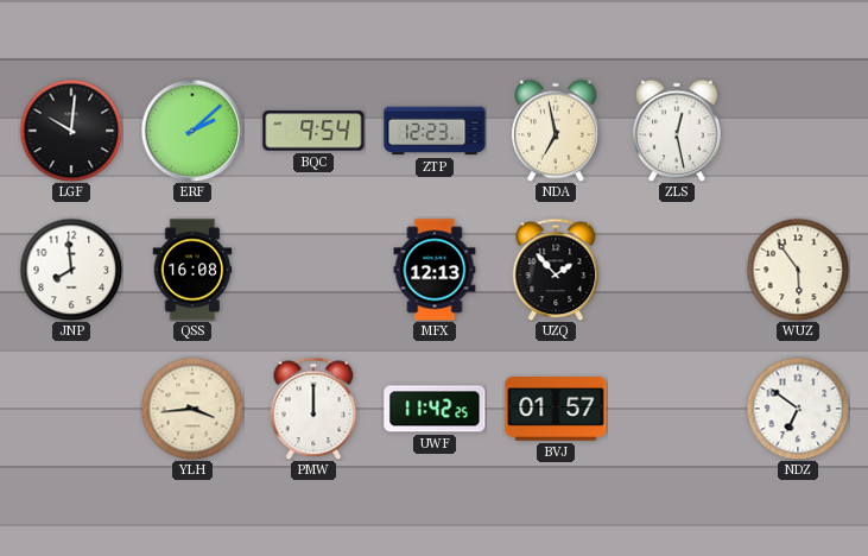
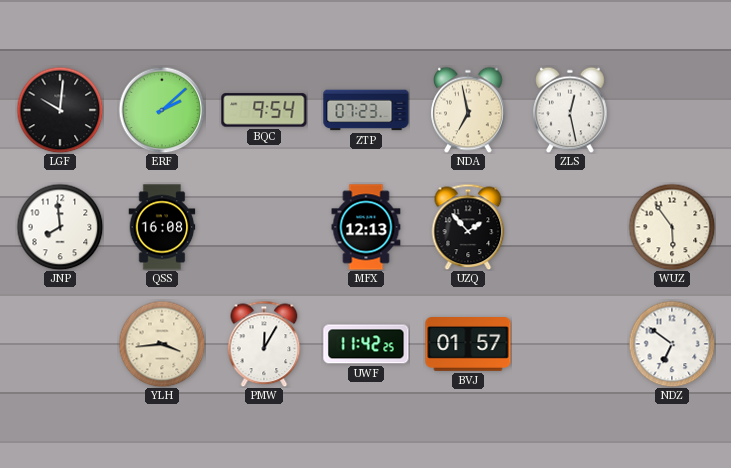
ZTP: 12:23 -> 07:23 (366, 110)
PMW: 12:00 -> 12:05 (264, 344)
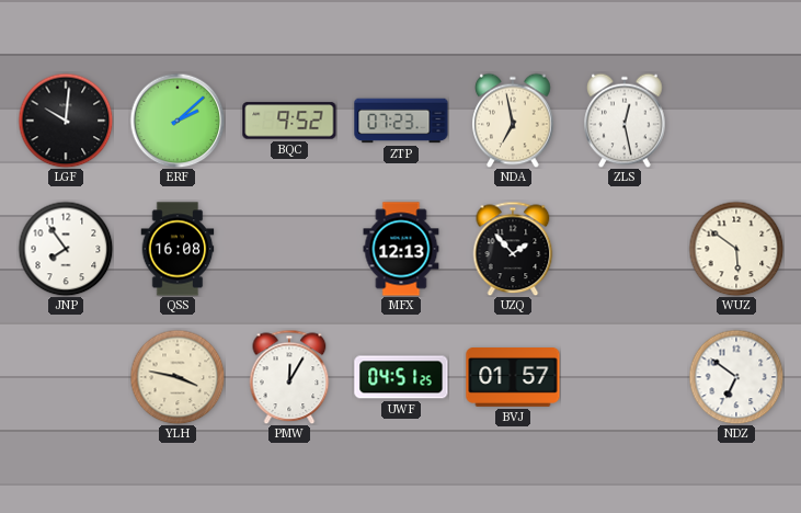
BQC: 9:54 -> 9:52 (289, 121)
JNP: 7:59 -> 7:54 (66, 249)
WUZ: 5:54 -> 5:51 (736, 249)
YLH: 3:44 -> 3:47 (178, 377)
UWF: 11:42 -> 04:51 (401, 377)
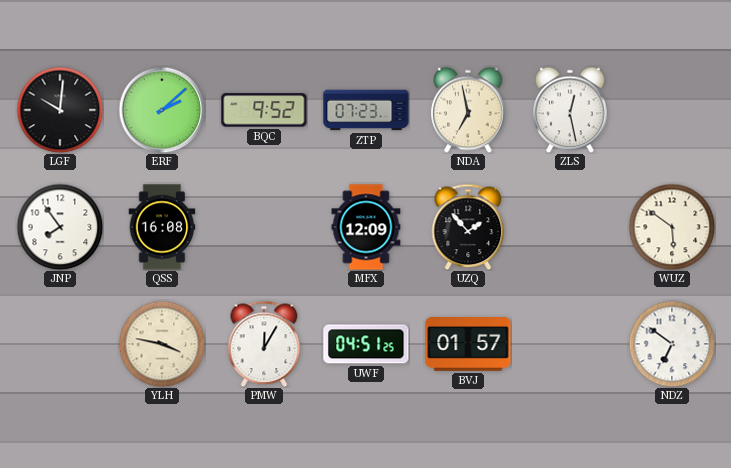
MFX: 12:13 -> 12:09 (366, 227)
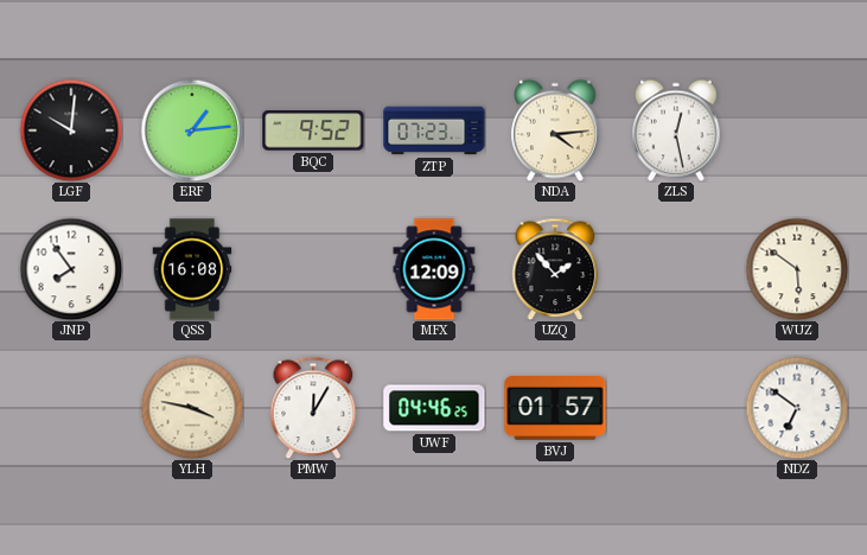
ERF: 2:08 -> 1:14 (192, 130)
NDA: 6:58 -> 4:14 (555, 130)
UWF: 04:51 -> 04:46 (434, 408)
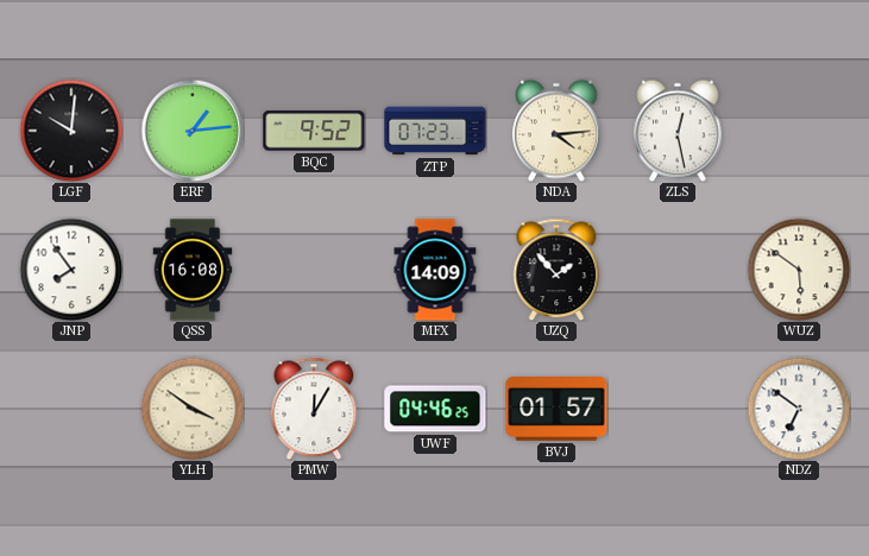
MFX: 12:09 -> 14:09 (435, 270)
YLH: 3:47 -> 3:51 (193, 409)
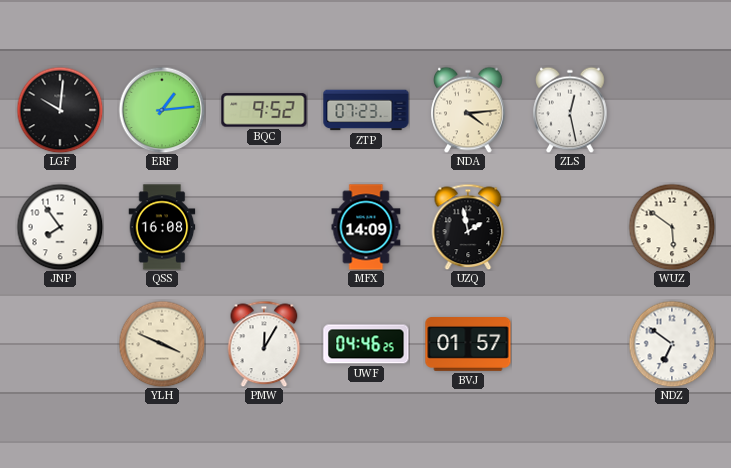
UZQ: 1:53 -> 1:58 (468, 227)
YLH: 3:51 -> 3:49 (162, 344)
